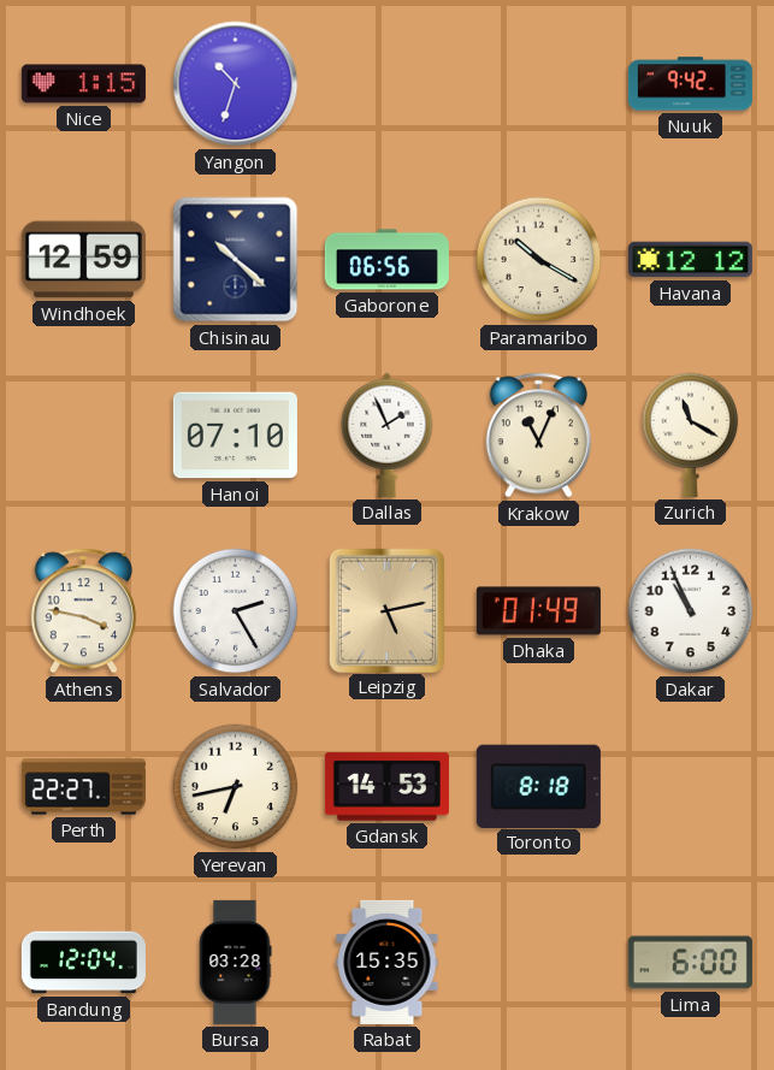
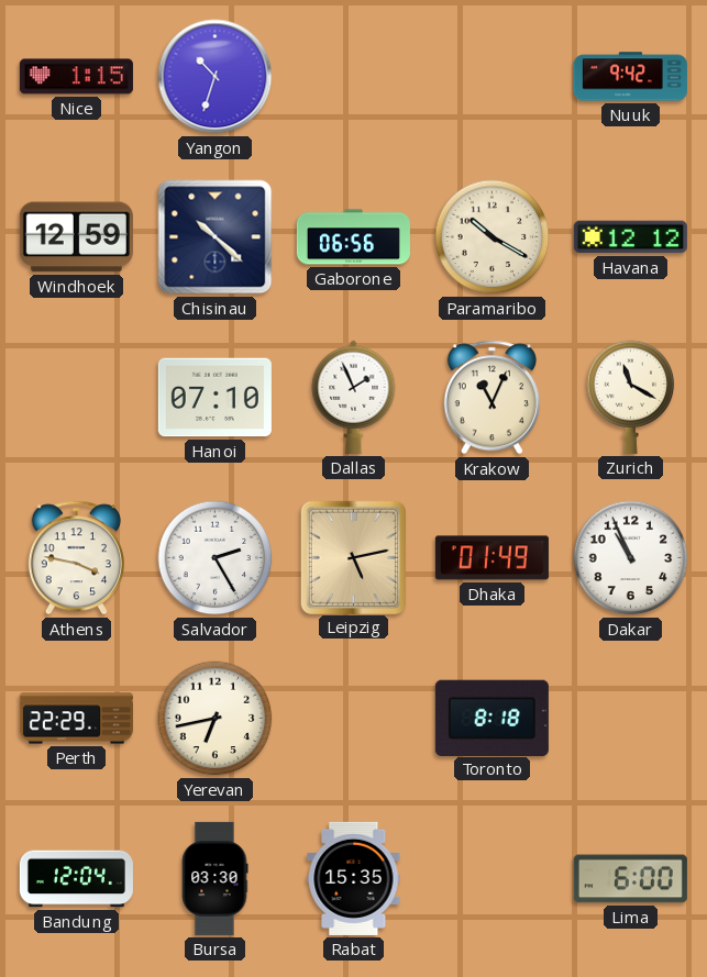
Perth: 22:27 -> 22:29 (76, 719)
Gdansk: 14:53 -> none (386, 787)
Bursa: 03:28 -> 03:30 (214, 878)
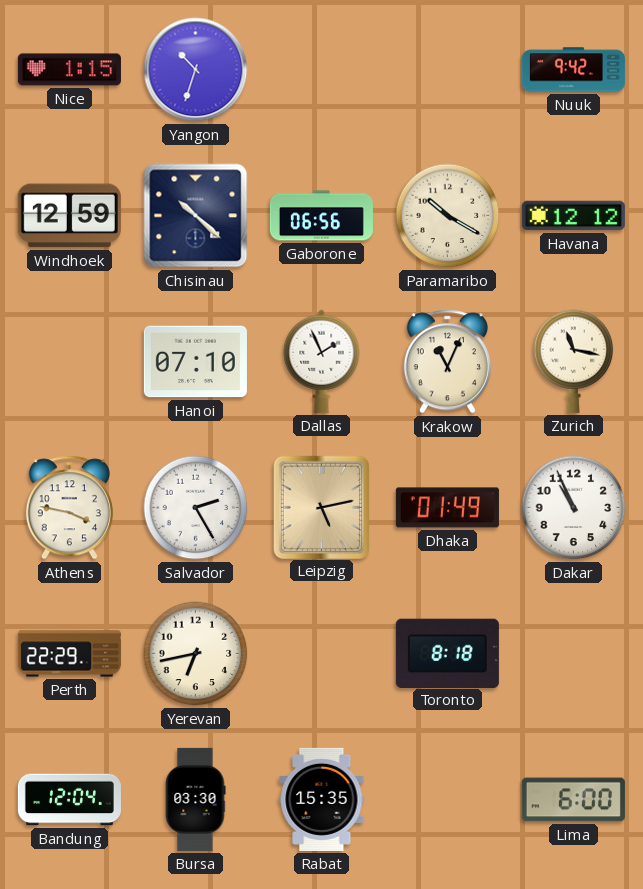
Zurich: 11:20 -> 11:17 (574, 361)
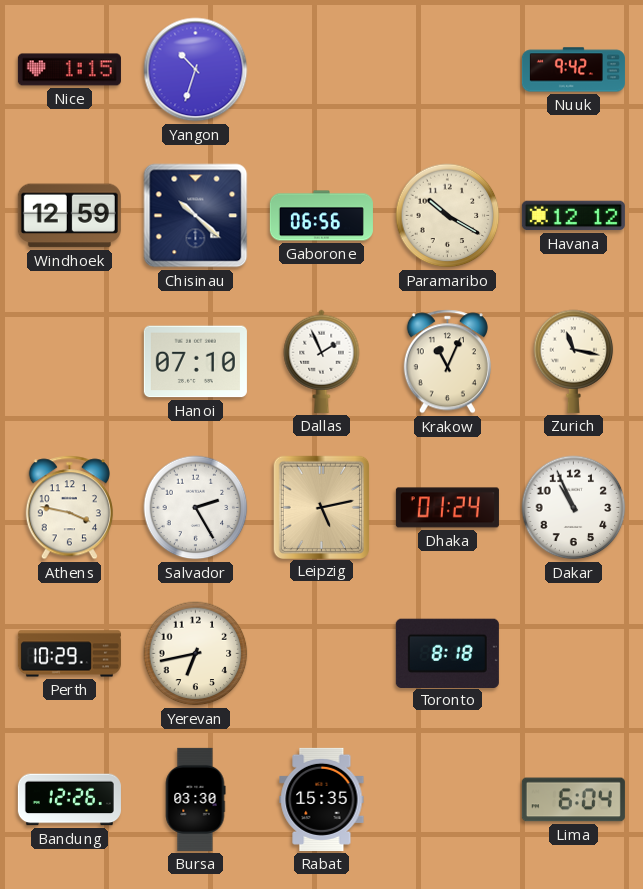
Dhaka: 01:49 -> 01:24 (447, 508)
Perth: 22:29 -> 10:29 (69, 654)
Bandung: 12:04 -> 12:26 (69, 800)
Lima: 6:00 -> 6:04 (573, 800)
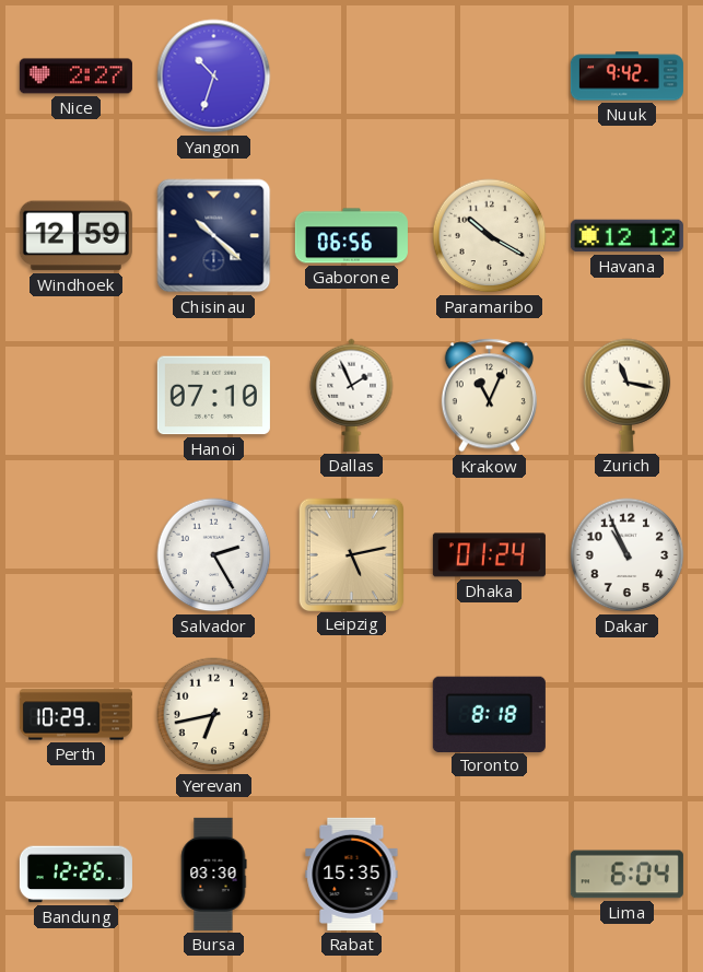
Nice: 1:15 -> 2:27 (75, 77)
Athens: 3:47 -> none (69, 508)
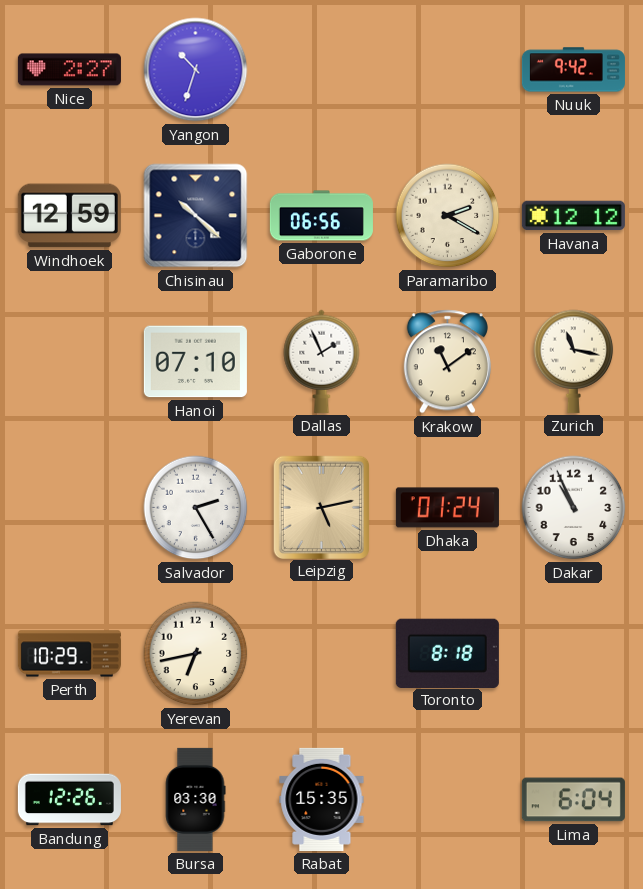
Paramaribo: 10:20 -> 2:20 (448, 216)
Krakow: 11:04 -> 11:09 (447, 362)
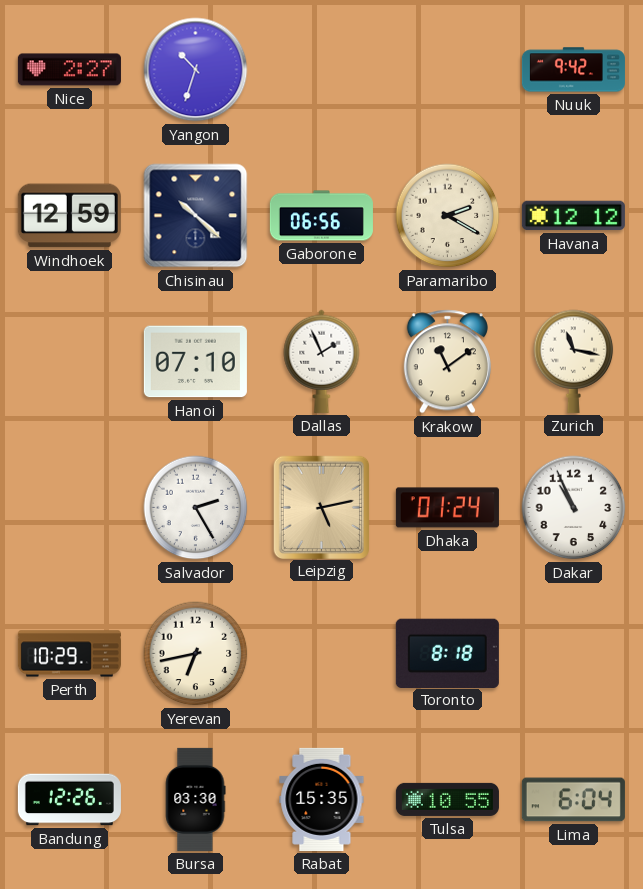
Tulsa: none -> 10:55 (447, 799)
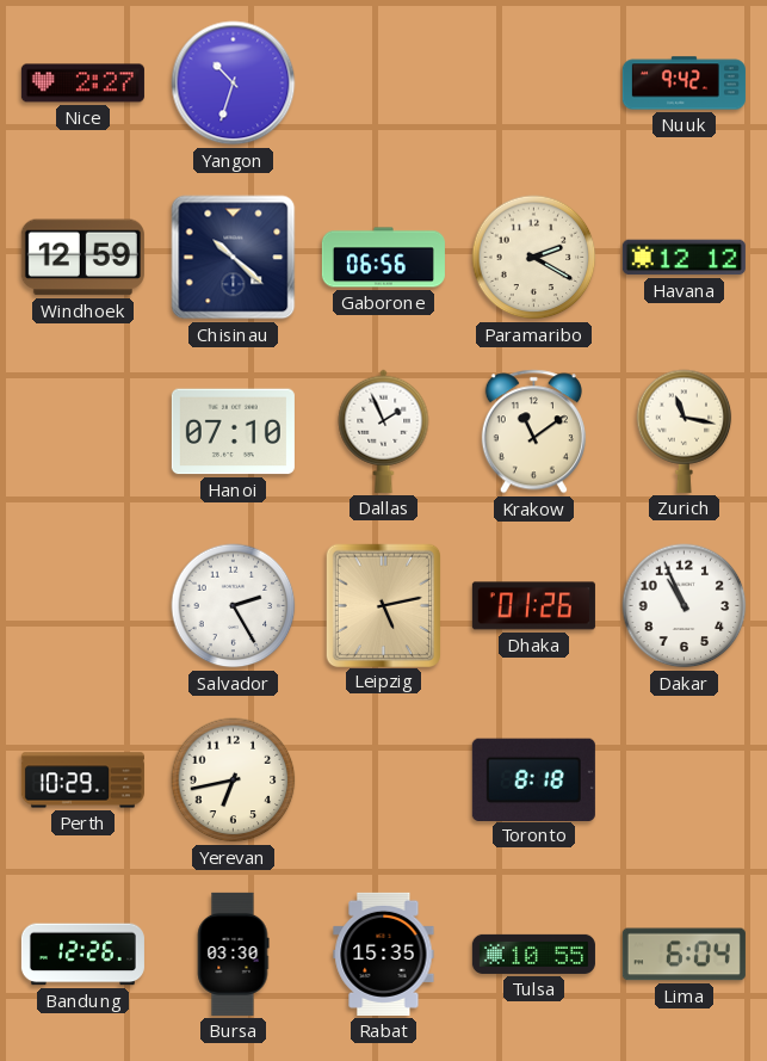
Dhaka: 01:24 -> 01:26 (533, 606)
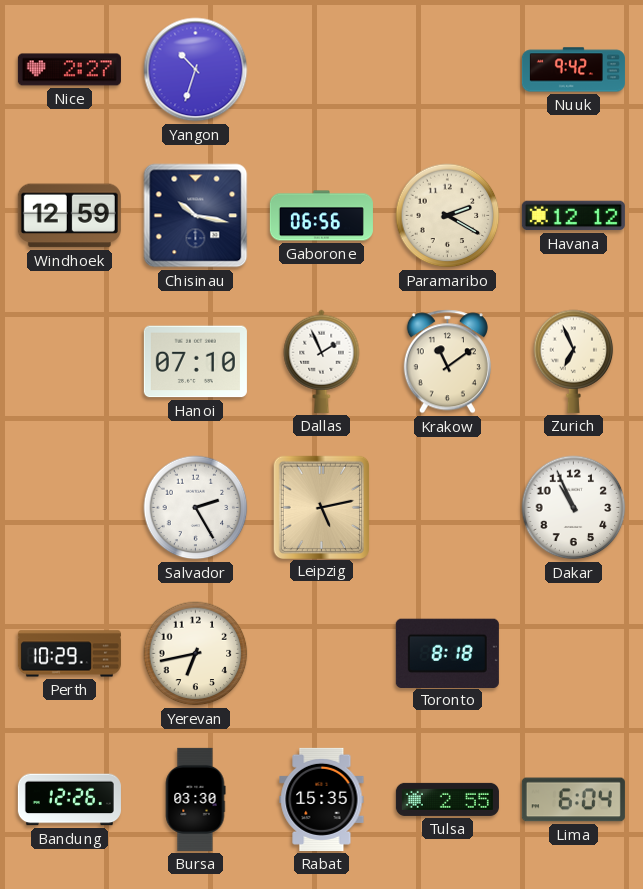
Chisinau: 10:22 -> 10:17 (196, 216)
Zurich: 11:17 -> 6:56 (574, 361)
Dhaka: 01:26 -> none (533, 606)
Tulsa: 10:55 -> 2:55 (447, 799)
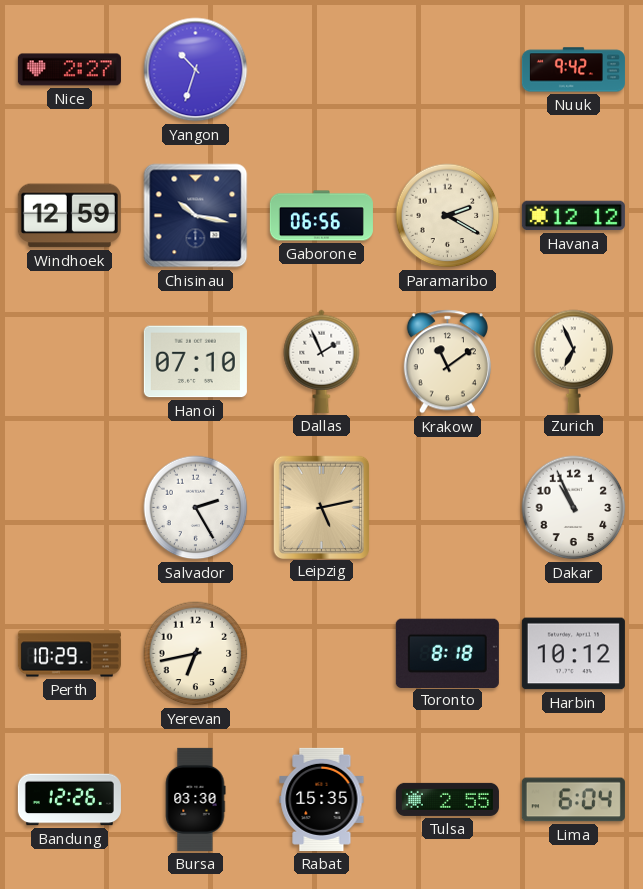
Harbin: none -> 10:12 (573, 654)
